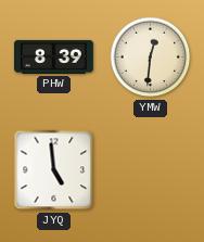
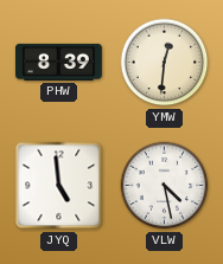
VLW: none -> 4:28 (165, 186)
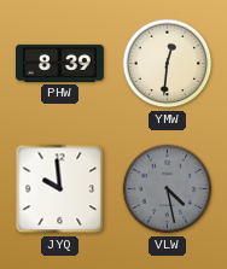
JYQ: 4:59 -> 9:59 (60, 189)
VLW dial: white -> grey (168, 189)
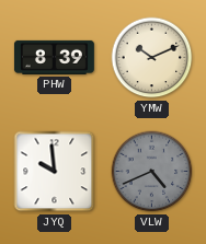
YMW: 12:31 -> 10:11 (152, 58)
VLW: 4:28 -> 4:41 (152, 172)
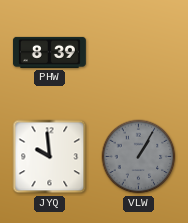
YMW: 10:11 -> none (152, 58)
VLW: 4:41 -> 1:05 (139, 157)
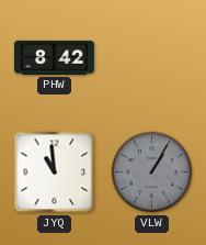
PHW: 8:39 -> 8:42 (54, 57)
JYQ: 9:59 -> 10:59 (55, 172)
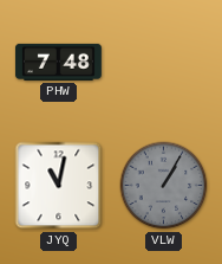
PHW: 8:42 -> 7:48 (58, 62)
JYQ: 10:59 -> 11:02 (59, 186)
